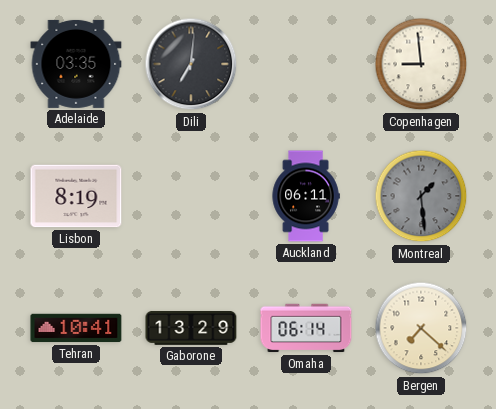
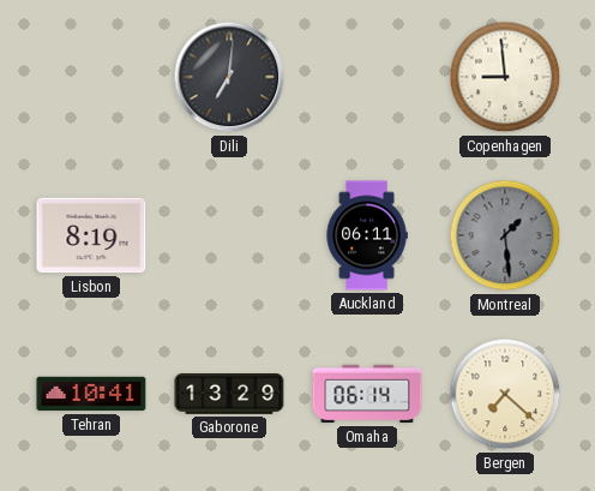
Adelaide: 03:35 -> none (76, 64)
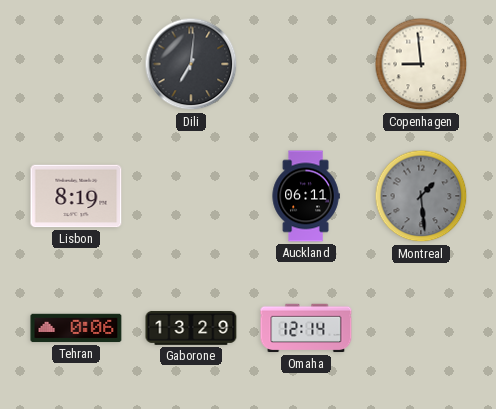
Tehran: 10:41 -> 0:06 (76, 328)
Omaha: 06:14 -> 12:14 (306, 328)
Bergen: 7:22 -> none (505, 394)
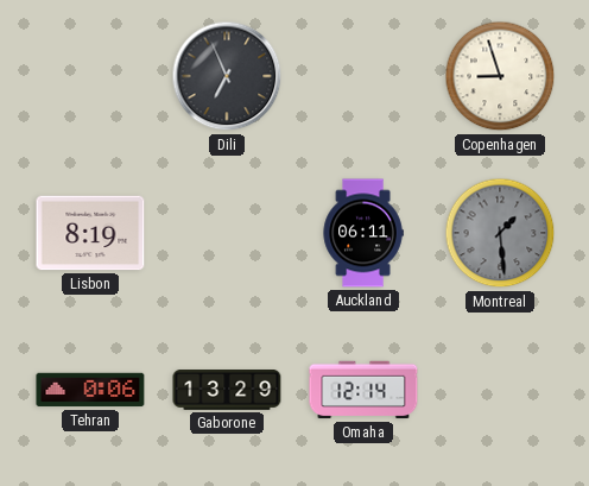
Dili: 7:01 -> 6:56 (227, 76)
Copenhagen: 8:59 -> 8:57 (500, 76)
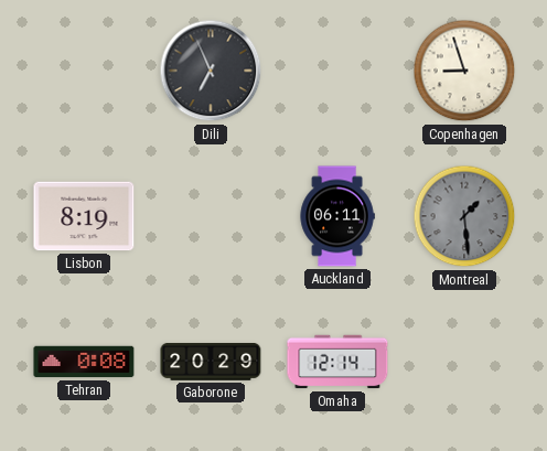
Tehran: 0:06 -> 0:08 (84, 362)
Gaborone: 13:29 -> 20:29 (211, 363)
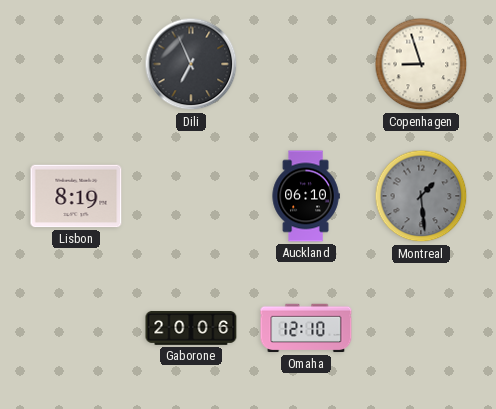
Auckland: 06:11 -> 06:10 (306, 196)
Tehran: 0:08 -> none (84, 362)
Gaborone: 20:29 -> 20:06 (191, 329)
Omaha: 12:14 -> 12:10 (306, 328)
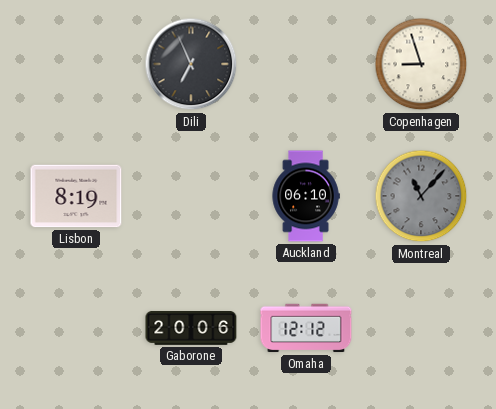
Montreal: 1:29 -> 11:07 (421, 196)
Omaha: 12:10 -> 12:12 (306, 328)
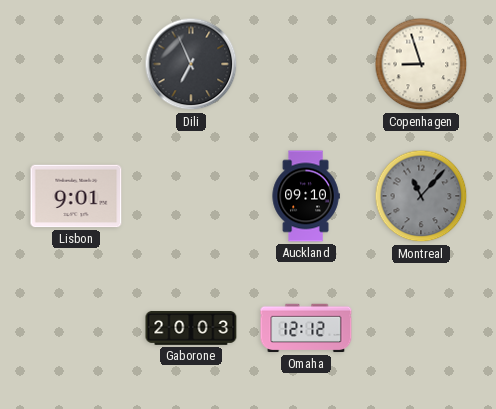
Lisbon: 8:19 -> 9:01 (76, 196)
Auckland: 06:10 -> 09:10 (306, 196)
Gaborone: 20:06 -> 20:03 (191, 329)
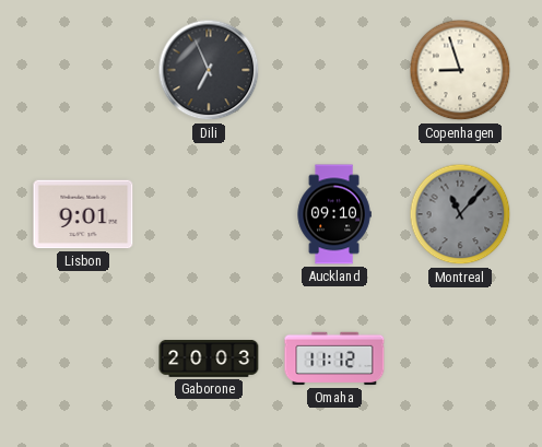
Omaha: 12:12 -> 11:12 (334, 358)
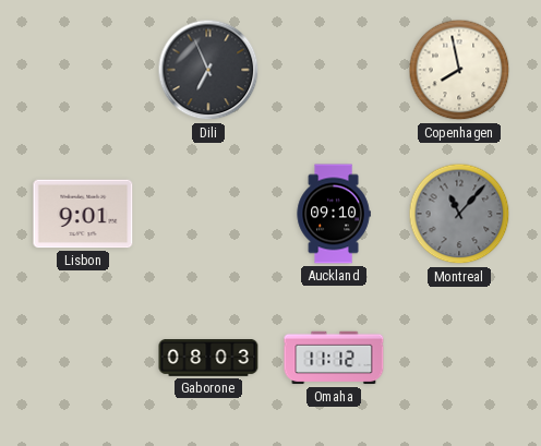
Copenhagen: 8:57 -> 7:58 (459, 70)
Gaborone: 20:03 -> 08:03 (208, 359)
